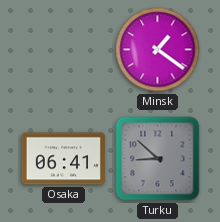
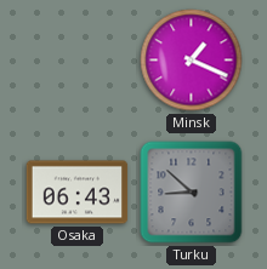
Minsk: 1:21 -> 1:19 (192, 61)
Osaka: 06:41 -> 06:43 (78, 193)
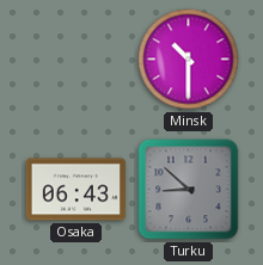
Minsk: 1:19 -> 10:30 (189, 60)
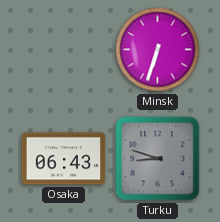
Minsk: 10:30 -> 6:33 (158, 50)
Turku: 8:52 -> 8:48 (158, 159)
